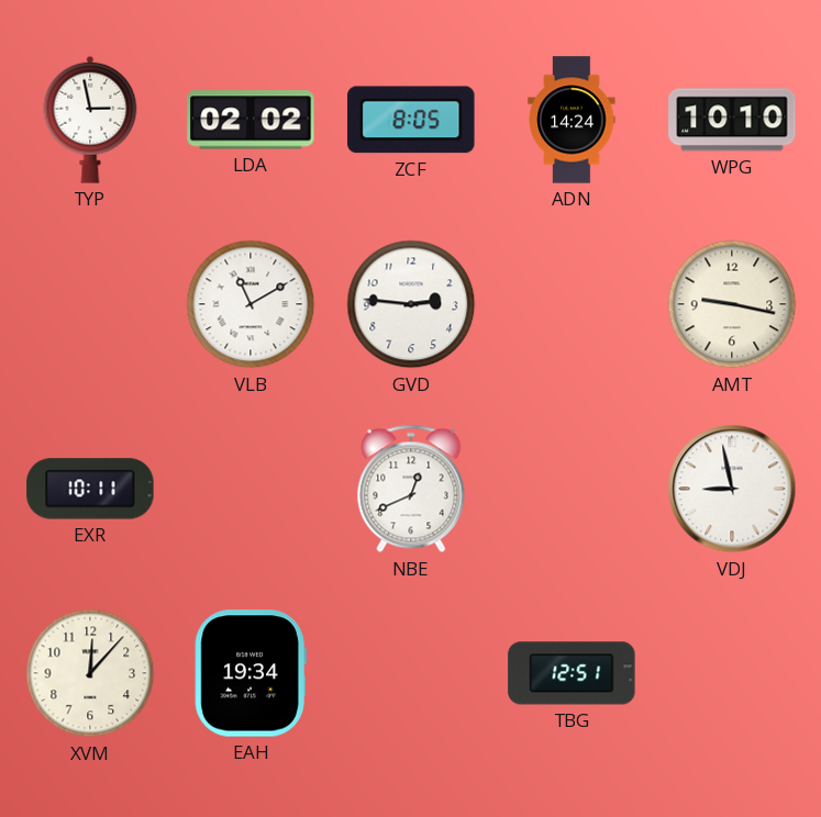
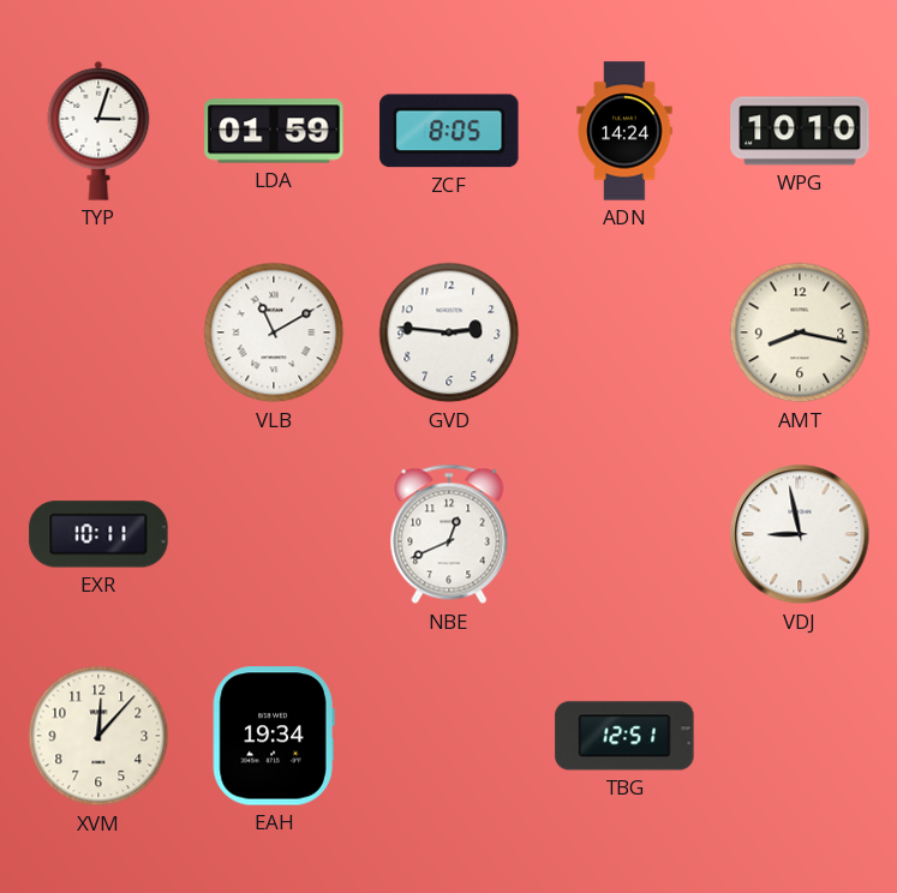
TYP: 2:58 -> 3:03 (98, 131)
LDA: 02:02 -> 01:59 (274, 131)
AMT: 9:17 -> 8:17 (800, 332)
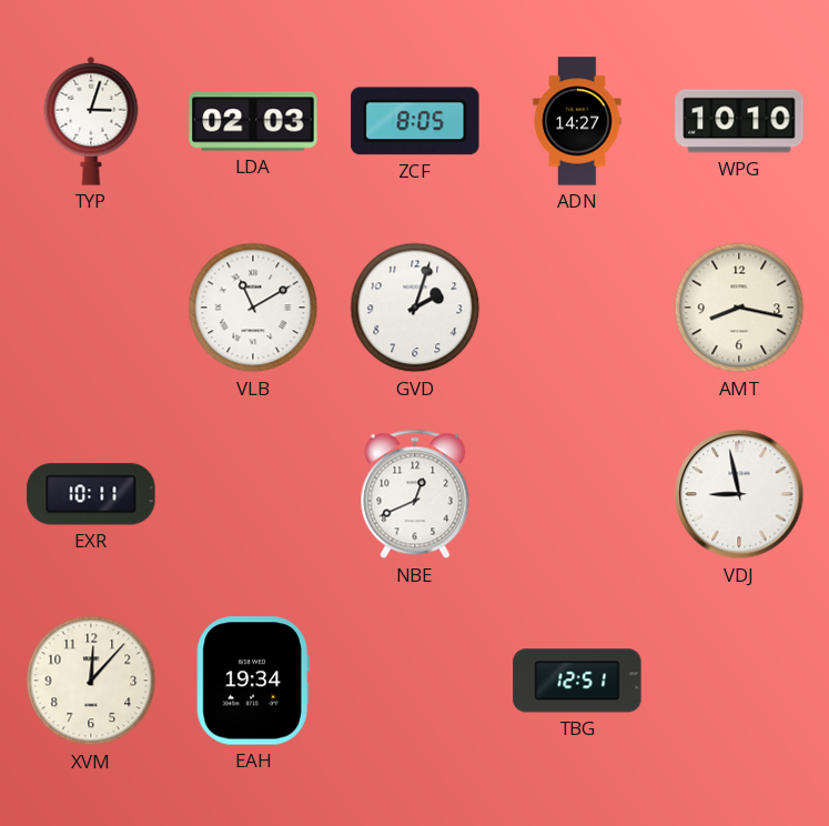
LDA: 01:59 -> 02:03 (253, 121)
ADN: 14:24 -> 14:27 (577, 121)
GVD: 2:46 -> 2:03 (415, 308)
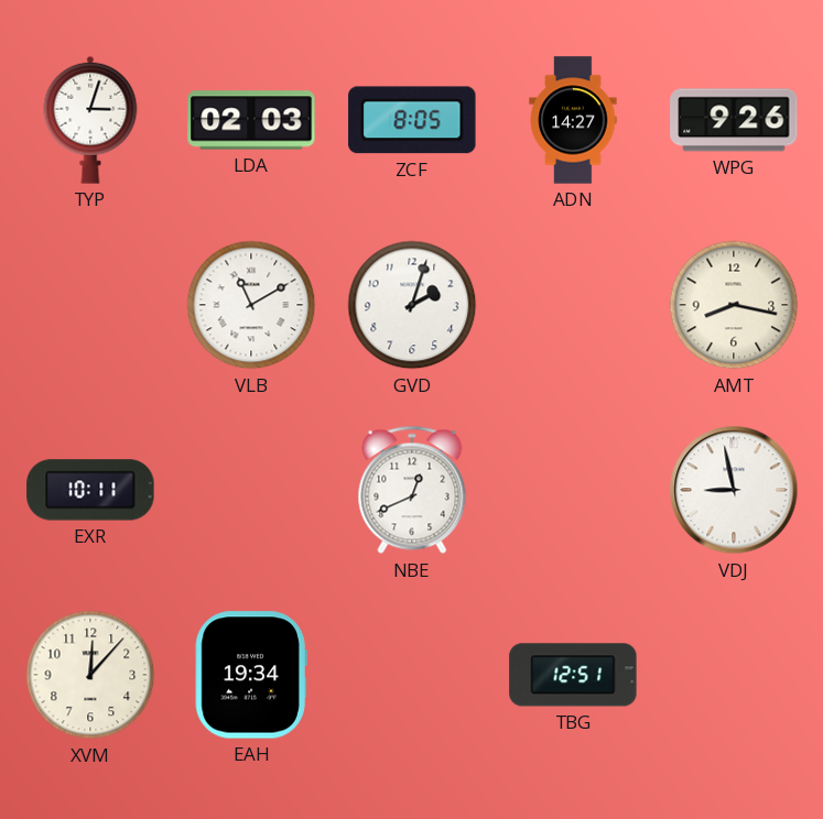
WPG: 10:10 -> 9:26 (734, 120)
